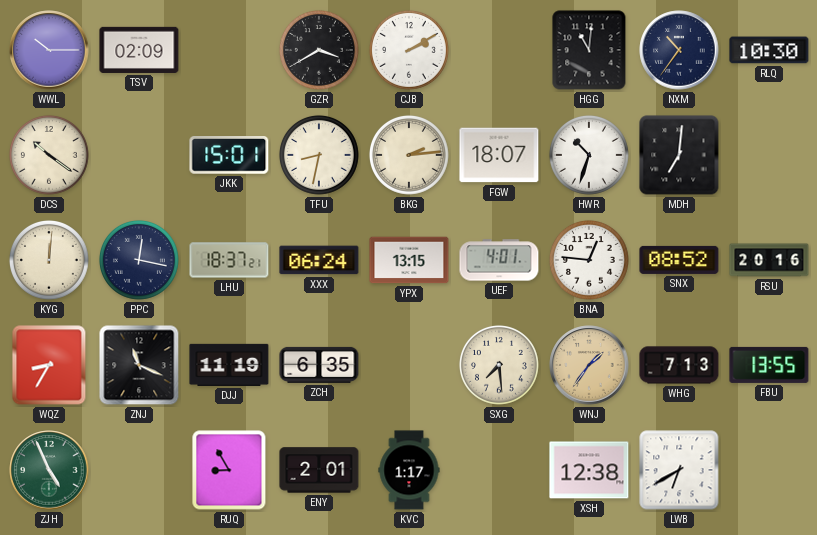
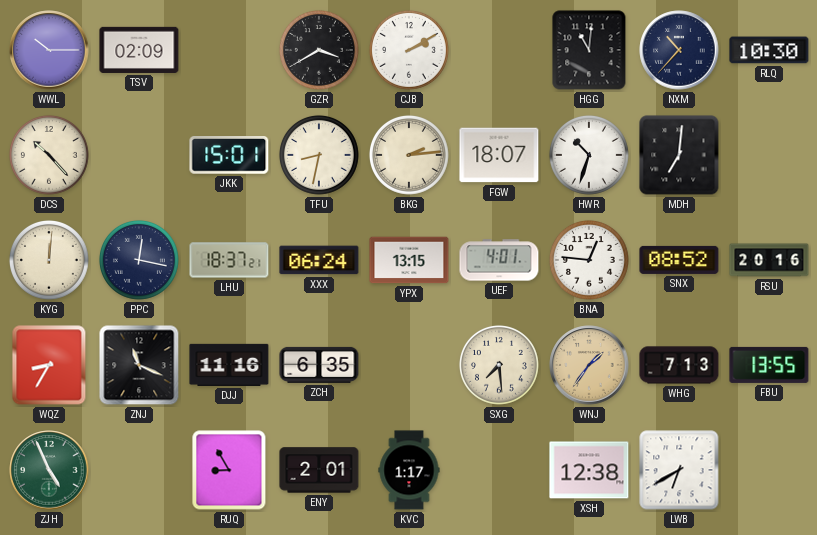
NXM: 10:36 -> 10:37 (679, 50)
DCS: 10:21 -> 10:23 (49, 155)
DJJ: 11:19 -> 11:16 (229, 365)
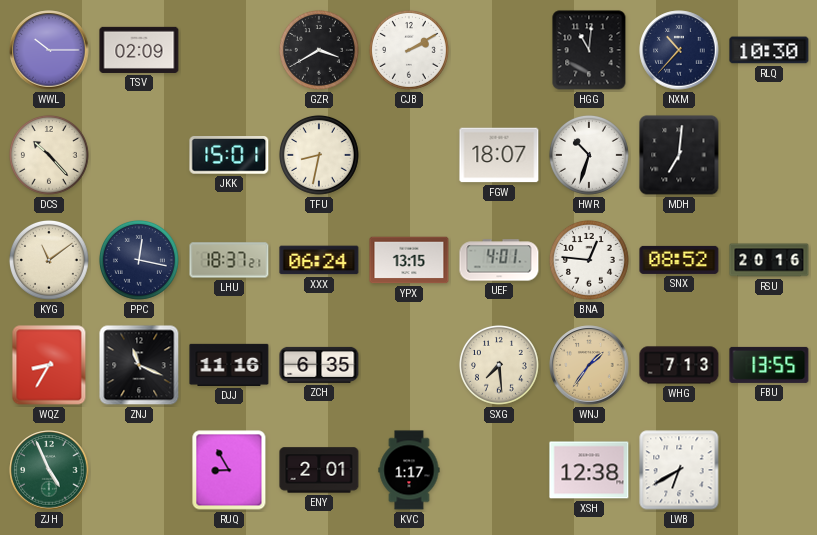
BKG: 2:14 -> none (409, 155)
KYG: 12:01 -> 11:09 (49, 260)
